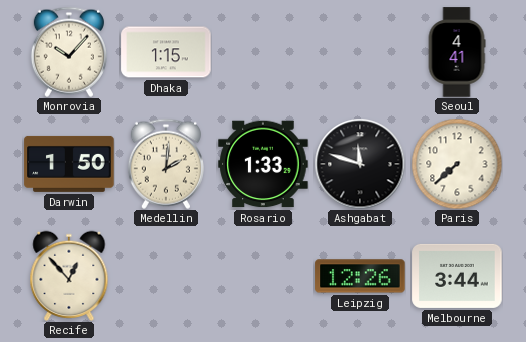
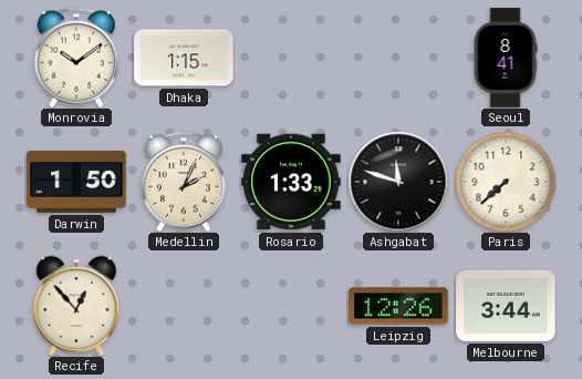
Monrovia: 10:07 -> 10:09 (76, 58)
Seoul: 4:41 -> 8:41 (506, 58)
Medellin: 2:01 -> 2:04 (184, 182)
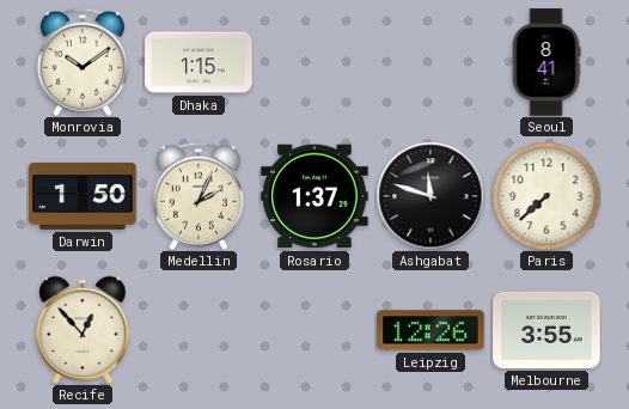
Rosario: 1:33 -> 1:37 (314, 196)
Melbourne: 3:44 -> 3:55 (546, 330)
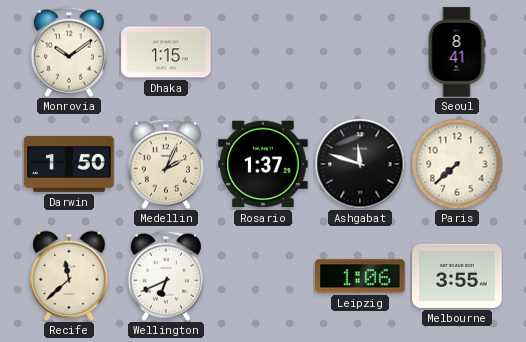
Recife: 12:53 -> 11:38 (69, 275)
Wellington: none -> 6:41 (166, 276)
Leipzig: 12:26 -> 1:06 (360, 276)
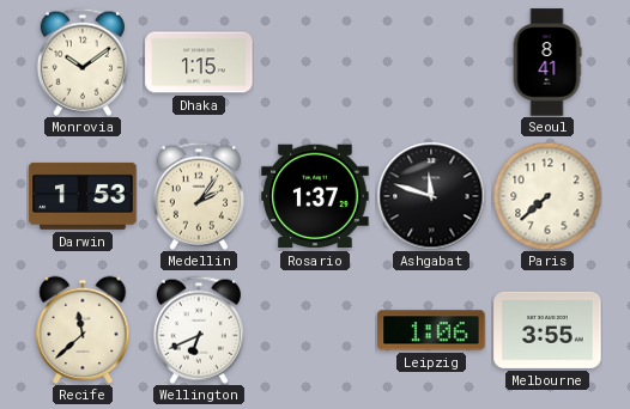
Darwin: 1:50 -> 1:53 (83, 196)
Medellin: 2:04 -> 2:06 (199, 196)
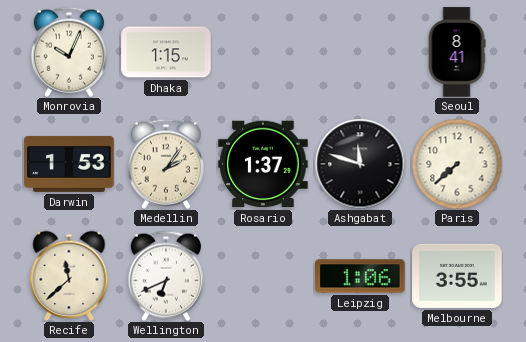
Monrovia: 10:09 -> 10:04 (69, 52)
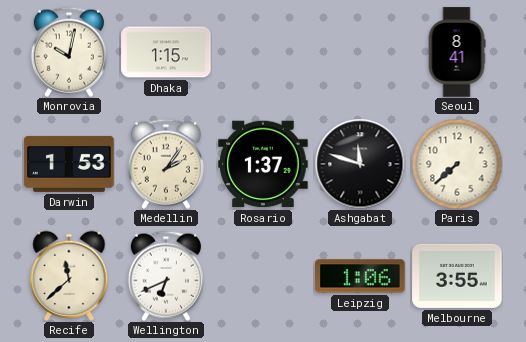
Monrovia: 10:04 -> 10:02 (69, 52)
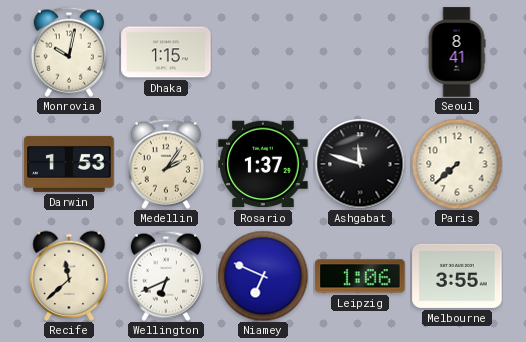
Niamey: none -> 6:49 (263, 276)
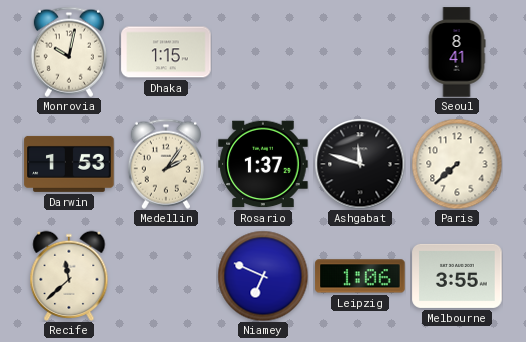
Wellington: 6:41 -> none (166, 276)
